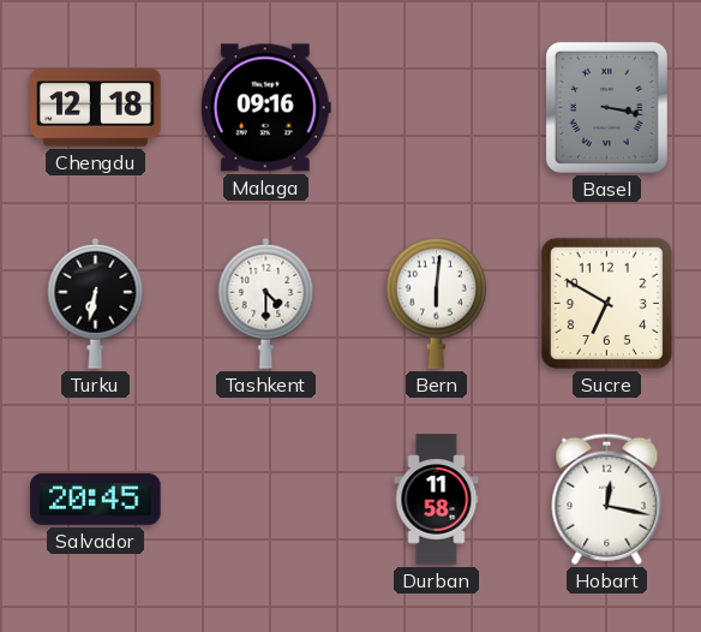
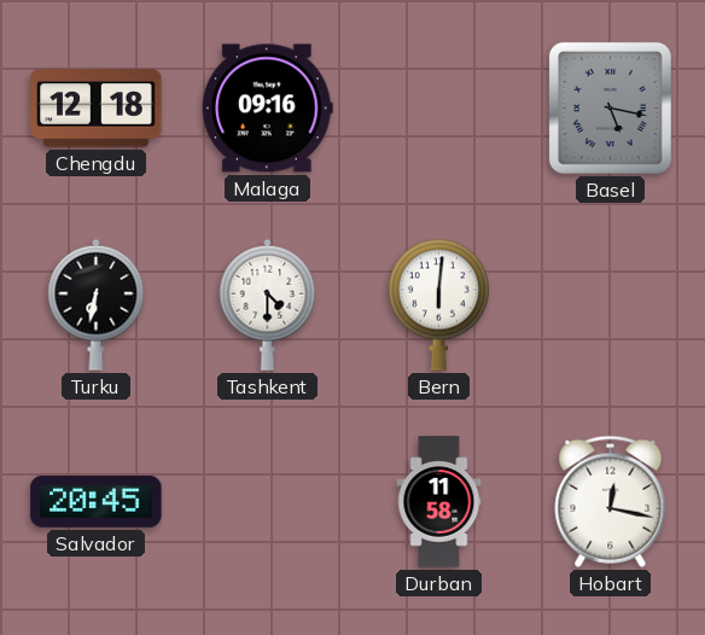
Basel: 3:17 -> 5:17 (610, 107)
Sucre: 6:50 -> none (606, 303)
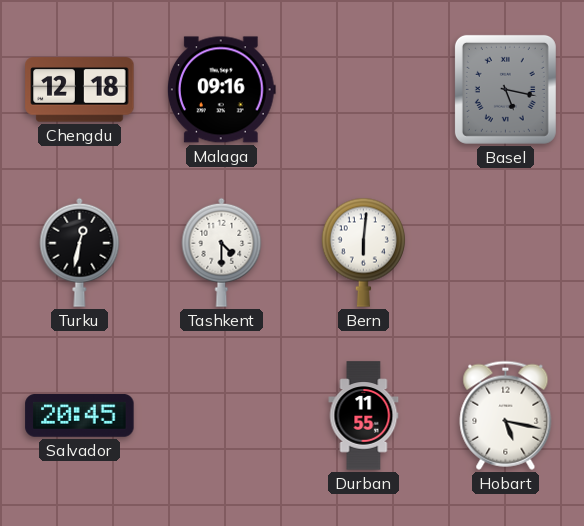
Turku: 6:32 -> 12:32 (80, 252)
Durban: 11:58 -> 11:55 (364, 416)
Hobart: 12:17 -> 5:17 (506, 415)
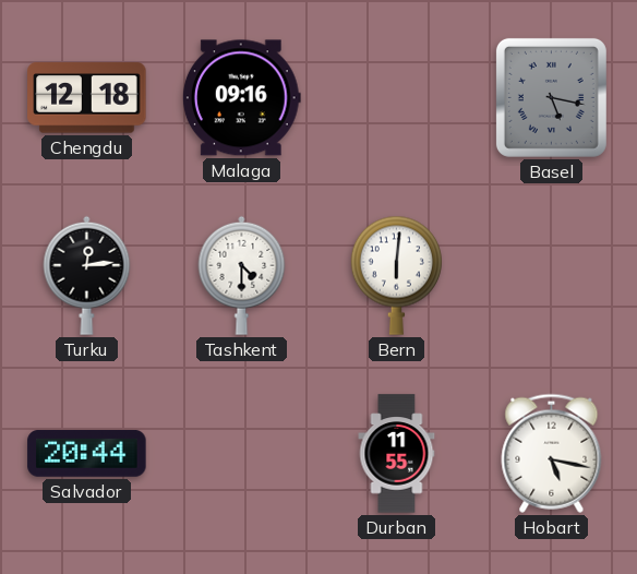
Turku: 12:32 -> 12:14 (87, 275)
Salvador: 20:45 -> 20:44 (87, 454)
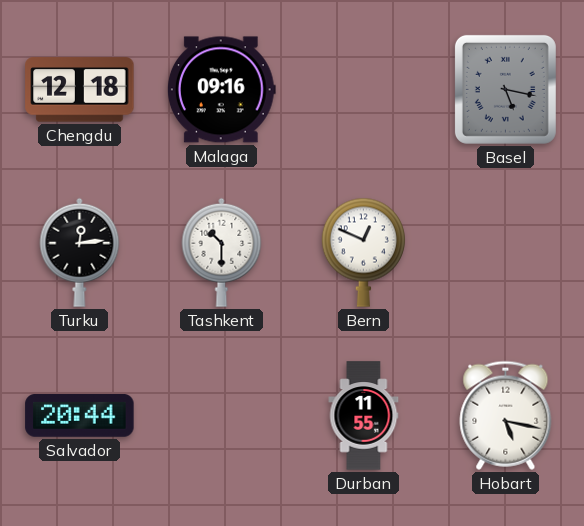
Tashkent: 4:30 -> 10:30 (222, 252)
Bern: 6:01 -> 12:49 (363, 252)
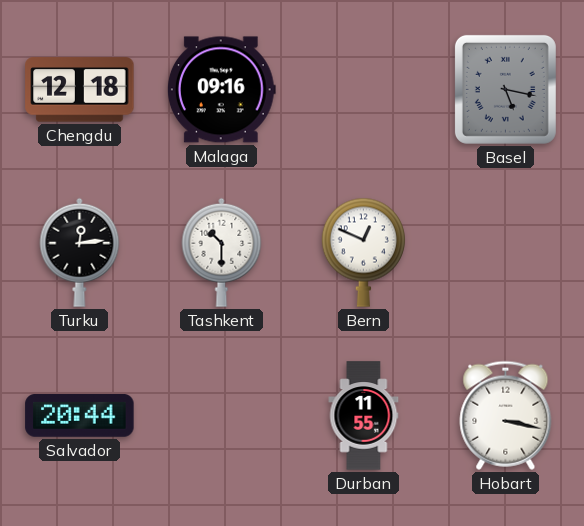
Hobart: 5:17 -> 3:17 (506, 415)
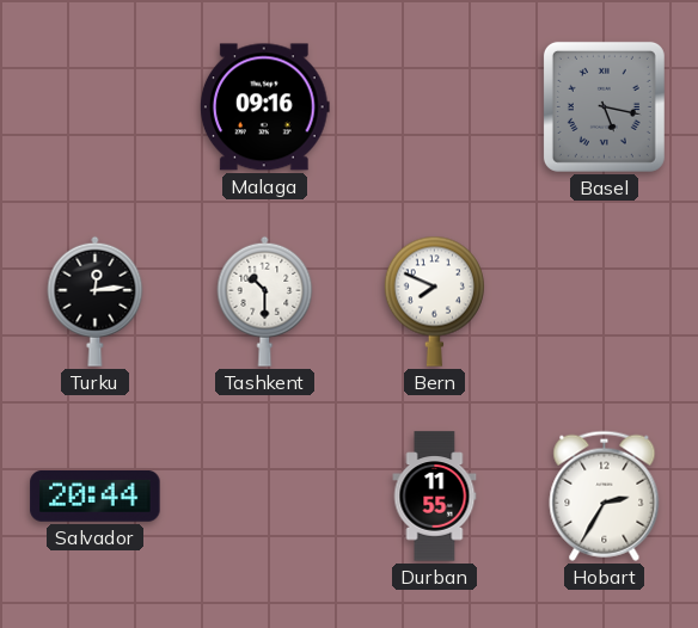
Chengdu: 12:18 -> none (80, 90)
Bern: 12:49 -> 7:49 (434, 301)
Hobart: 3:17 -> 2:35 (605, 495)
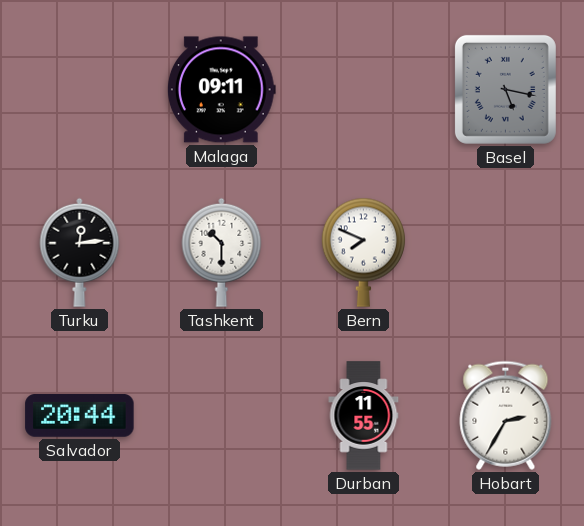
Malaga: 09:16 -> 09:11 (221, 90)
